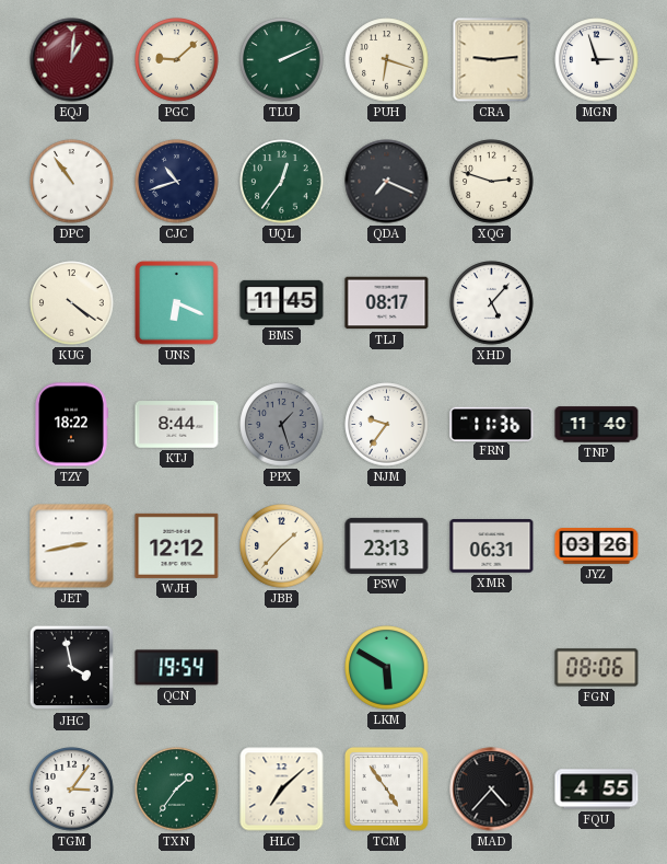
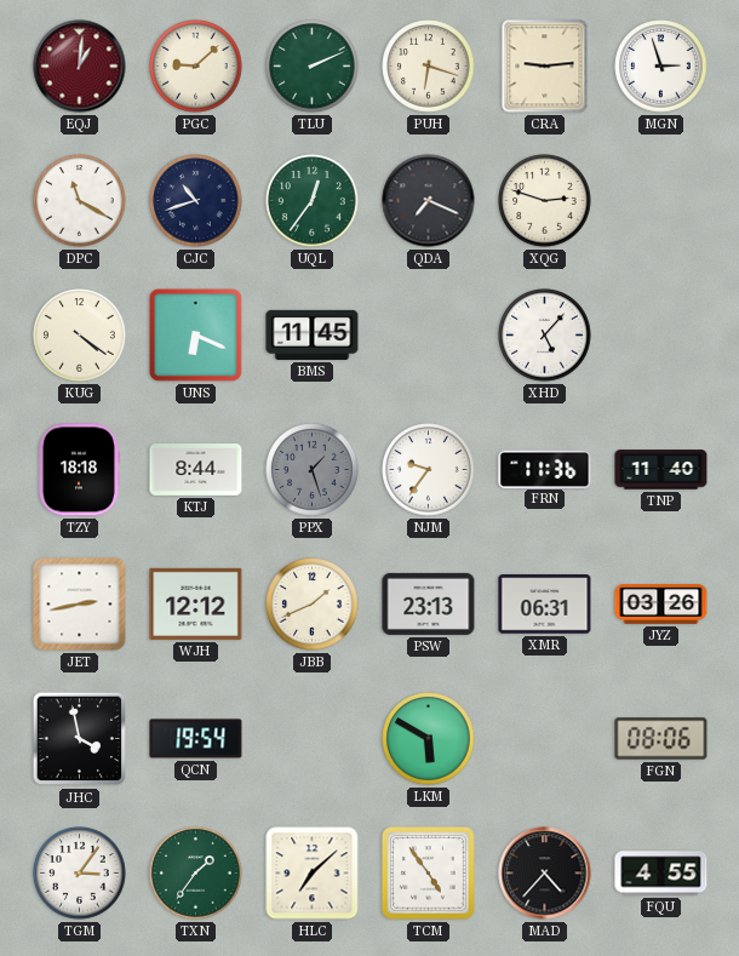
DPC: 10:54 -> 11:20 (80, 201)
TLJ: 08:17 -> none (387, 303)
TZY: 18:22 -> 18:18 (80, 470)
JBB: 1:37 -> 1:41 (313, 605)
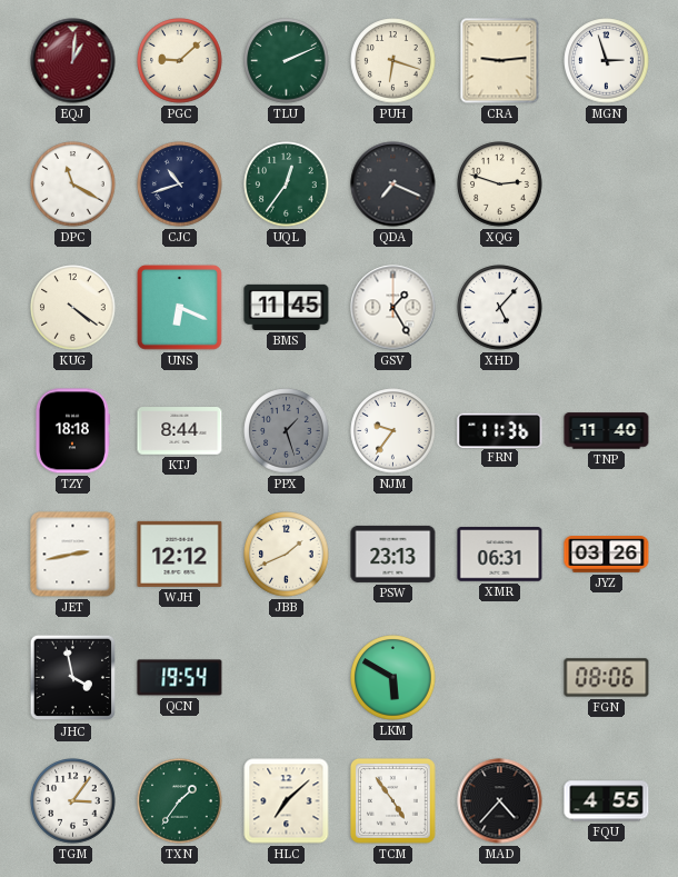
GSV: none -> 1:25 (393, 308)
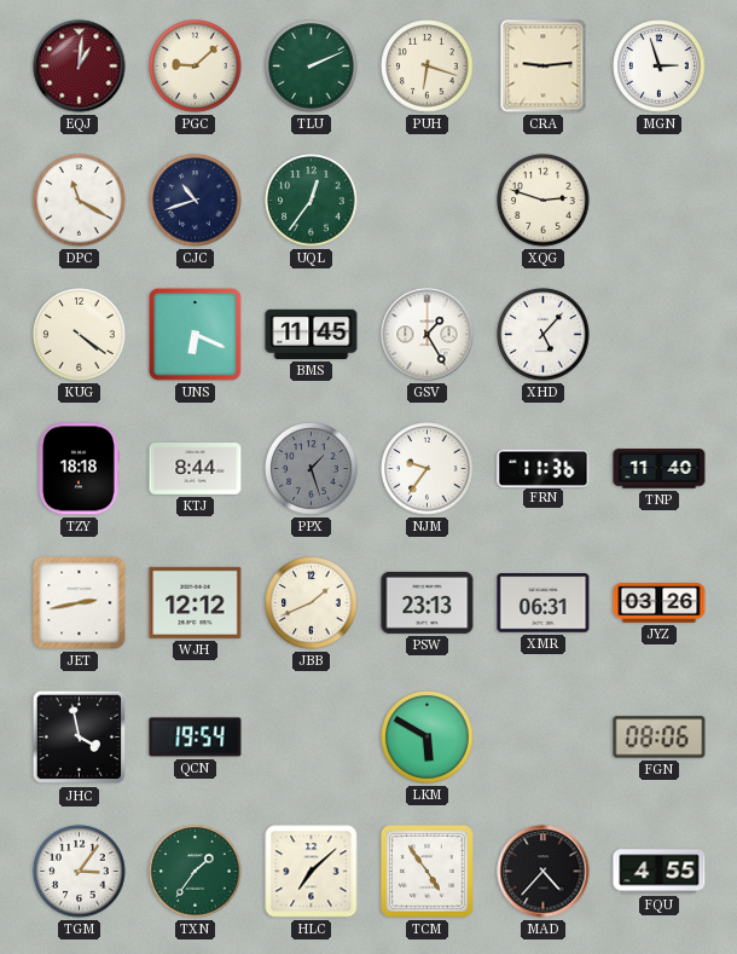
QDA: 7:19 -> none (393, 185)
